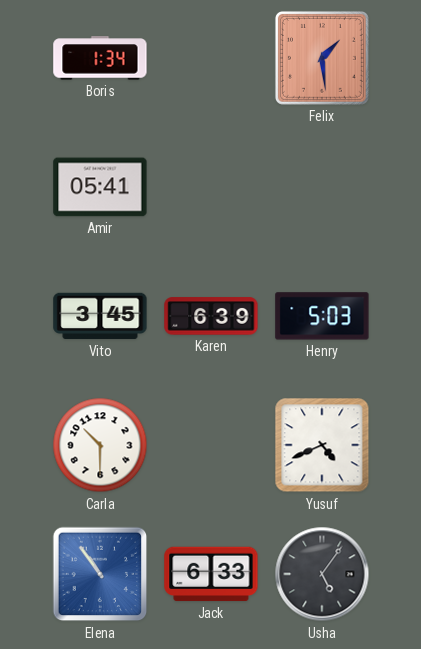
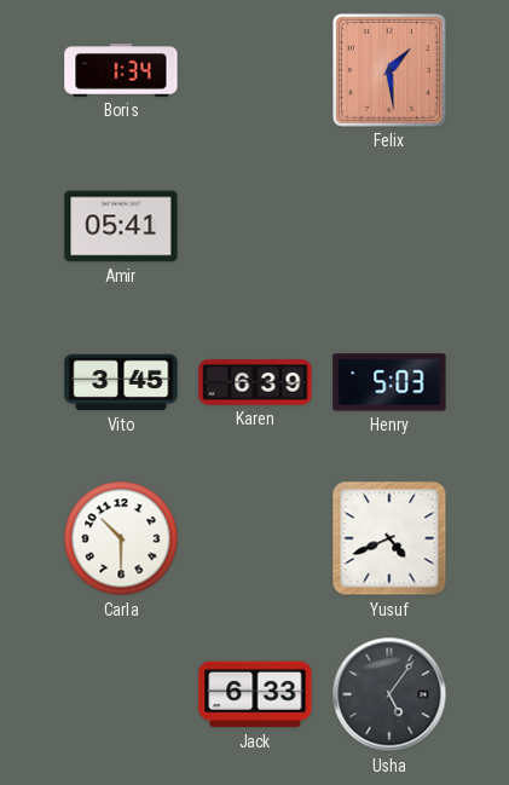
Elena: 10:54 -> none (100, 574)
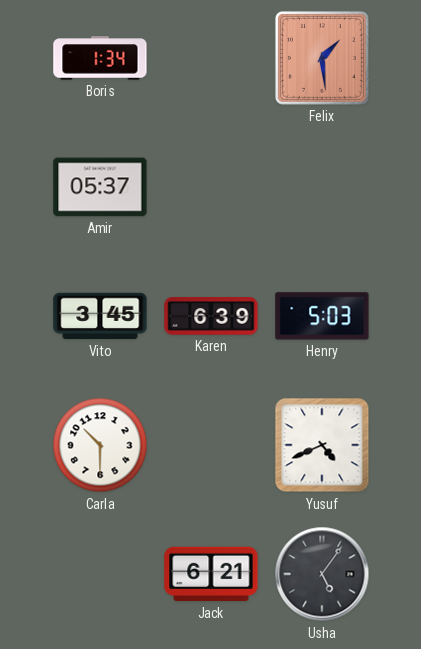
Amir: 05:41 -> 05:37 (100, 187)
Jack: 6:33 -> 6:21 (211, 574)
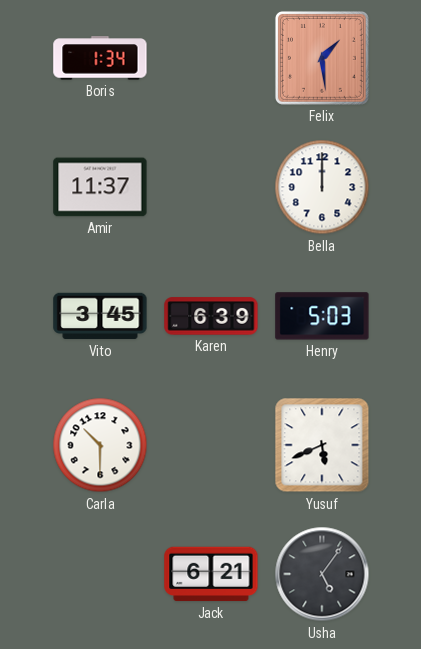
Amir: 05:37 -> 11:37 (100, 187)
Bella: none -> 12:00 (322, 187)
Yusuf: 4:41 -> 5:41 (322, 445)
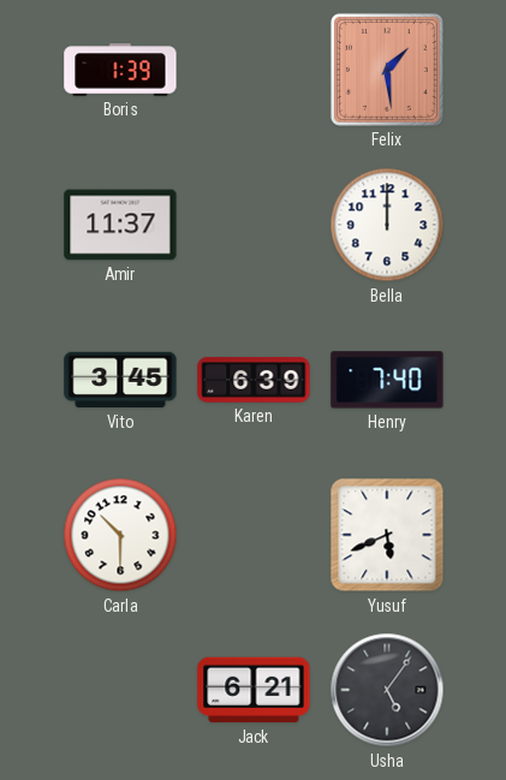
Boris: 1:34 -> 1:39 (120, 70)
Henry: 5:03 -> 7:40 (387, 380)
